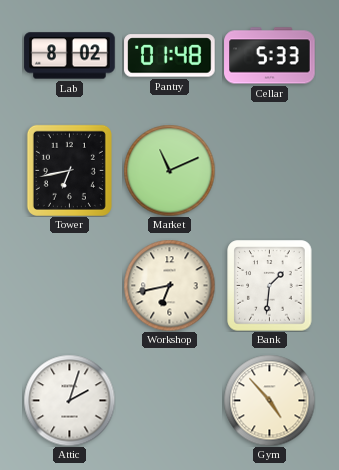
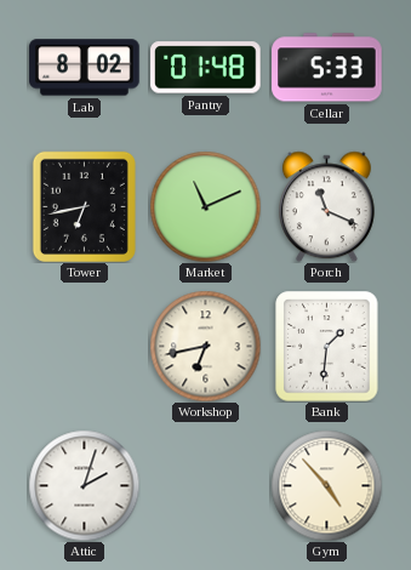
Porch: none -> 11:19 (326, 206)
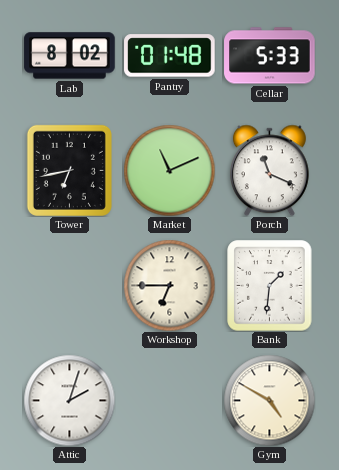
Workshop: 6:43 -> 6:45 (169, 285)
Gym: 4:53 -> 4:50 (269, 400)
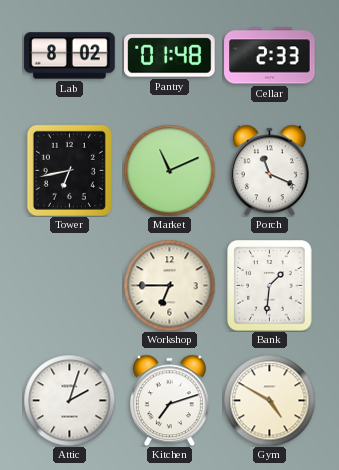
Cellar: 5:33 -> 2:33 (270, 56)
Kitchen: none -> 7:12 (169, 400)
